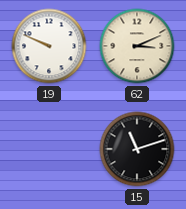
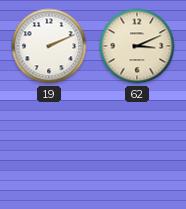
19: 9:49 -> 2:11 (49, 46)
15: 11:12 -> none (137, 149)
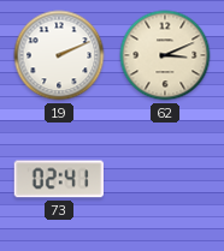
73: none -> 02:41 (58, 179)
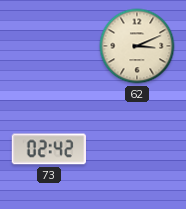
19: 2:11 -> none (59, 55)
73: 02:41 -> 02:42 (48, 149)
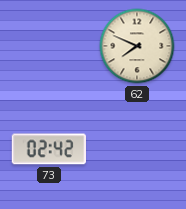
62: 3:11 -> 7:49 (137, 46)
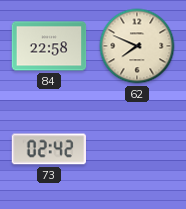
84: none -> 22:58 (49, 46)
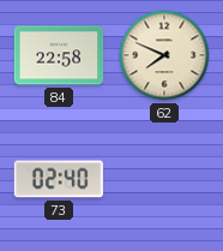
73: 02:42 -> 02:40 (58, 179)
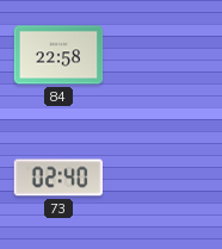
62: 7:49 -> none (164, 55)
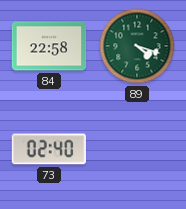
89: none -> 4:18 (137, 46)
